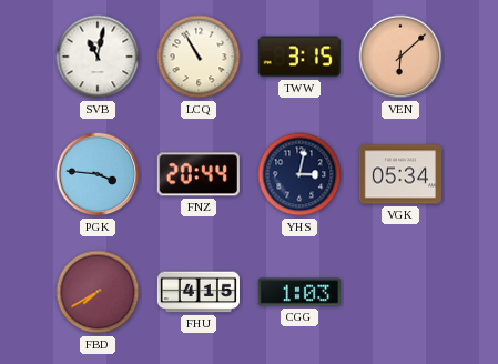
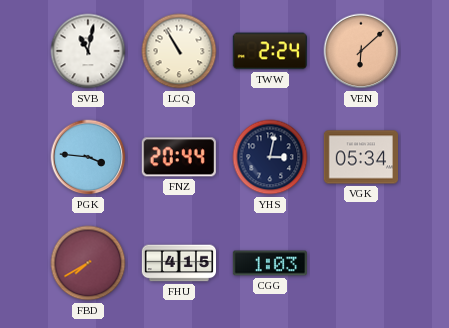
TWW: 3:15 -> 2:24 (270, 51)
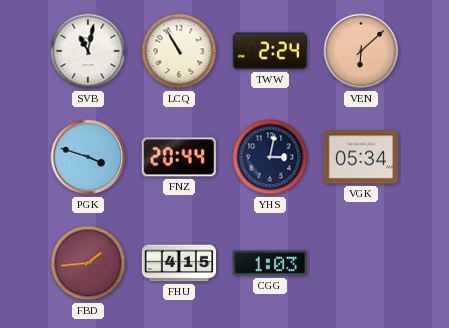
PGK: 3:46 -> 3:48 (88, 157)
FBD: 7:40 -> 1:44 (88, 263)
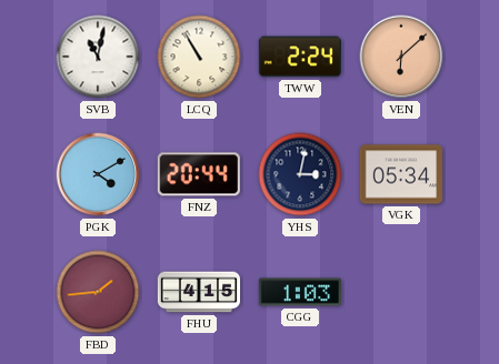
PGK: 3:48 -> 4:10 (98, 174)
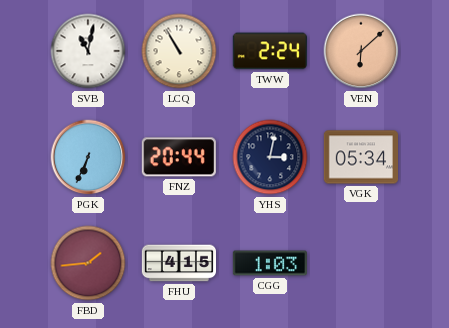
PGK: 4:10 -> 6:34 (88, 157)
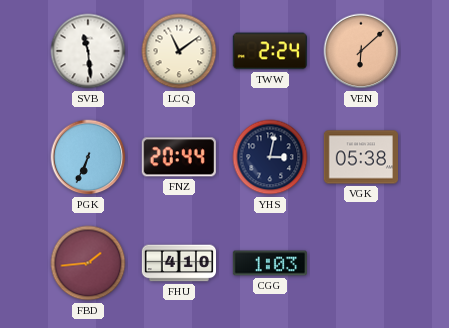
SVB: 11:02 -> 11:29 (88, 51)
LCQ: 10:55 -> 11:09 (179, 51)
VGK: 05:34 -> 05:38 (360, 157)
FHU: 4:15 -> 4:10 (178, 263)
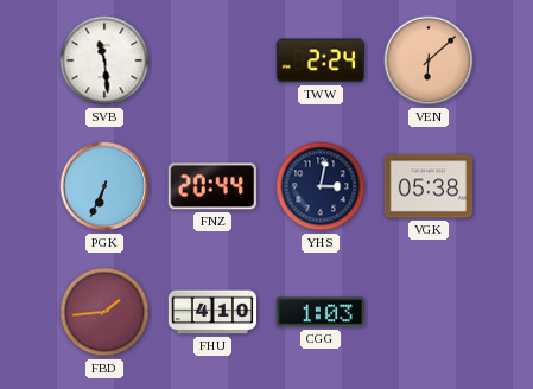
LCQ: 11:09 -> none (179, 51)
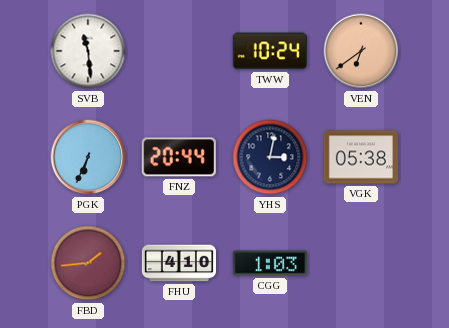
TWW: 2:24 -> 10:24 (270, 51)
VEN: 6:08 -> 6:39 (361, 51)
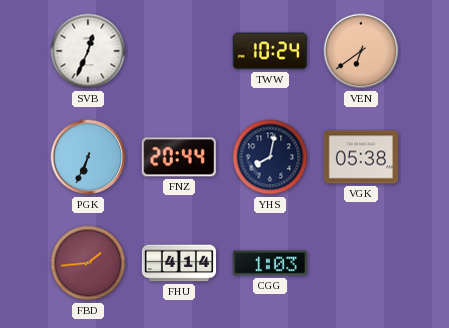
SVB: 11:29 -> 12:34 (88, 51)
YHS: 3:02 -> 8:02 (270, 157)
FHU: 4:10 -> 4:14 (178, 263)
